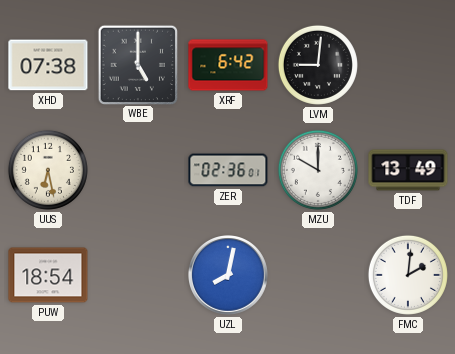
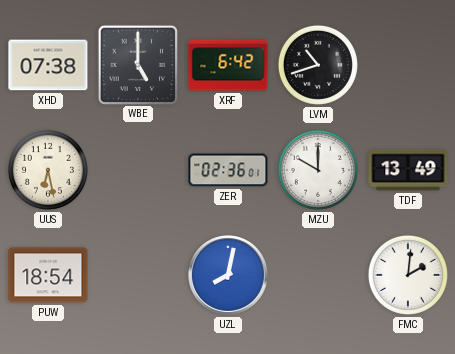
LVM: 9:01 -> 10:42 (318, 65)
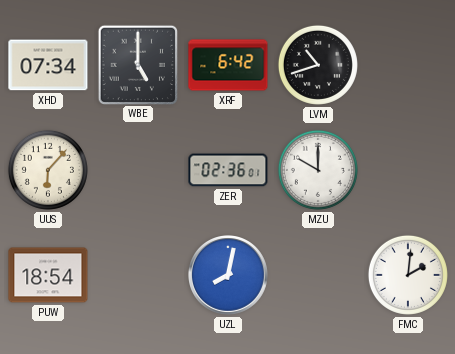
XHD: 07:38 -> 07:34 (48, 65)
UUS: 6:28 -> 6:07 (48, 170)
TDF: 13:49 -> none (408, 170)
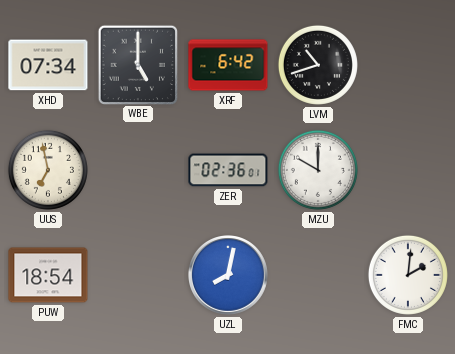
UUS: 6:07 -> 6:58 (48, 170)
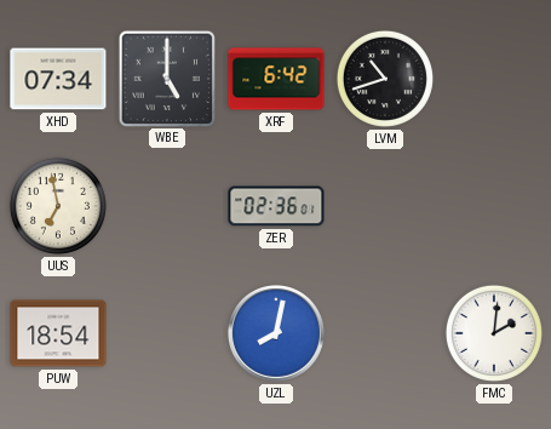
MZU: 10:00 -> none (318, 170)
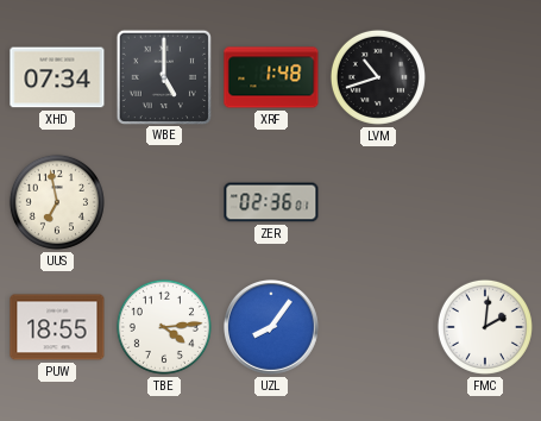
XRF: 6:42 -> 1:48 (271, 77)
PUW: 18:54 -> 18:55 (57, 327)
TBE: none -> 4:14 (164, 327)
UZL: 8:02 -> 8:06 (272, 328)
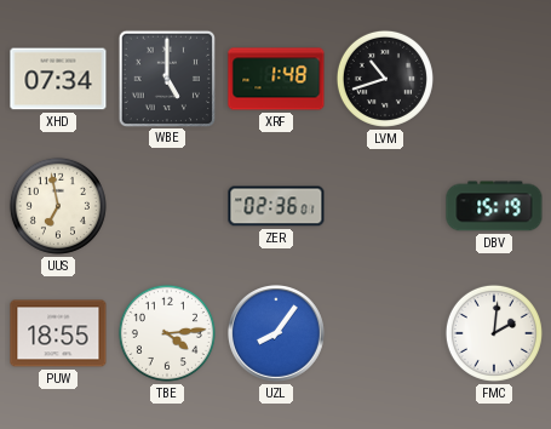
DBV: none -> 15:19 (494, 206)
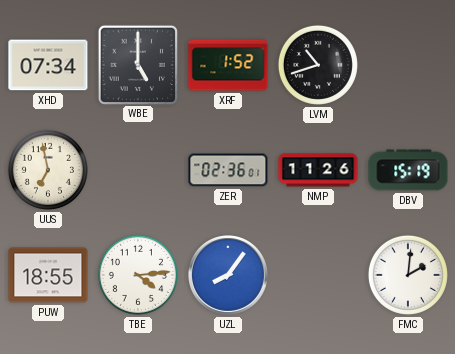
XRF: 1:48 -> 1:52 (228, 65)
NMP: none -> 11:26 (318, 170)
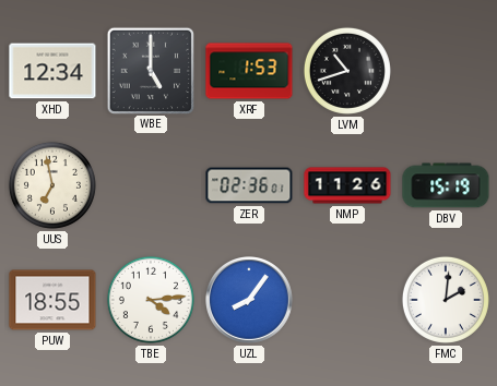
XHD: 07:34 -> 12:34 (52, 71)
XRF: 1:52 -> 1:53 (249, 71)
